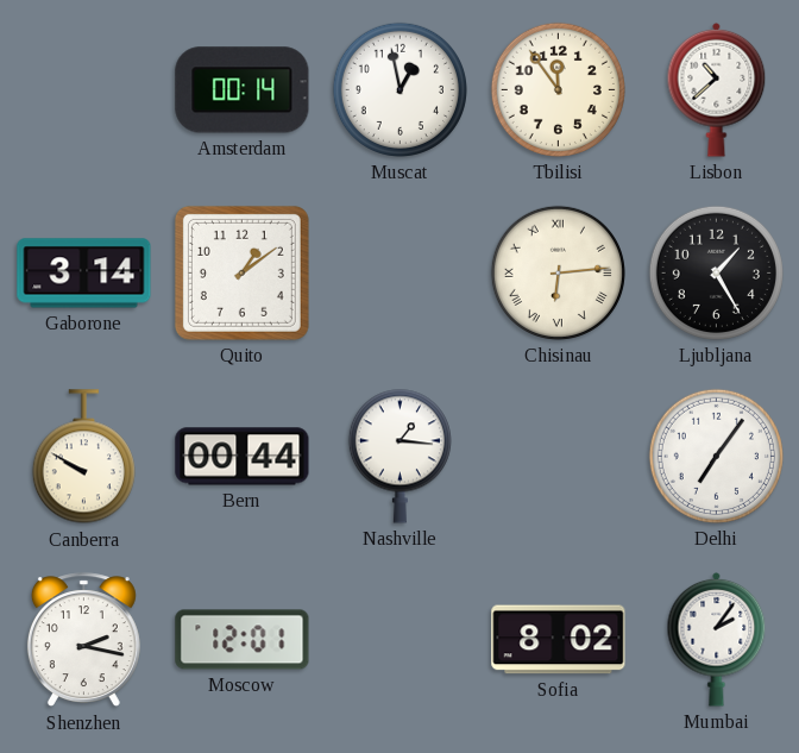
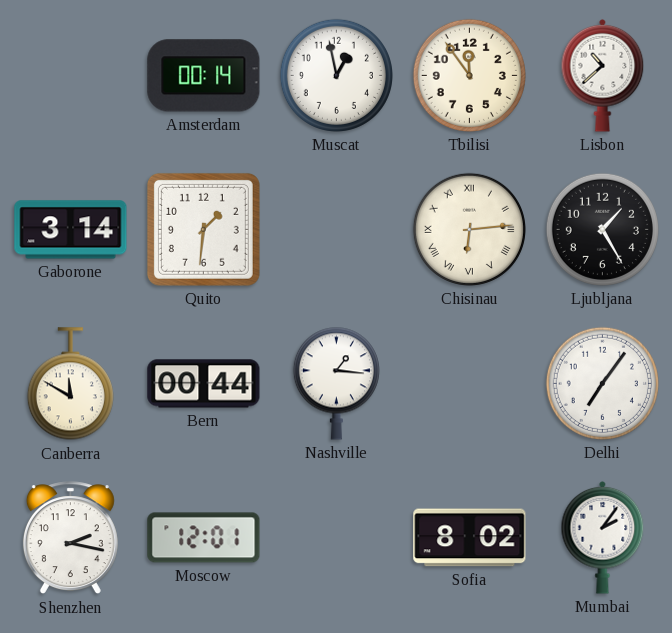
Quito: 1:09 -> 1:31 (203, 229)
Canberra: 9:50 -> 11:50 (70, 384)
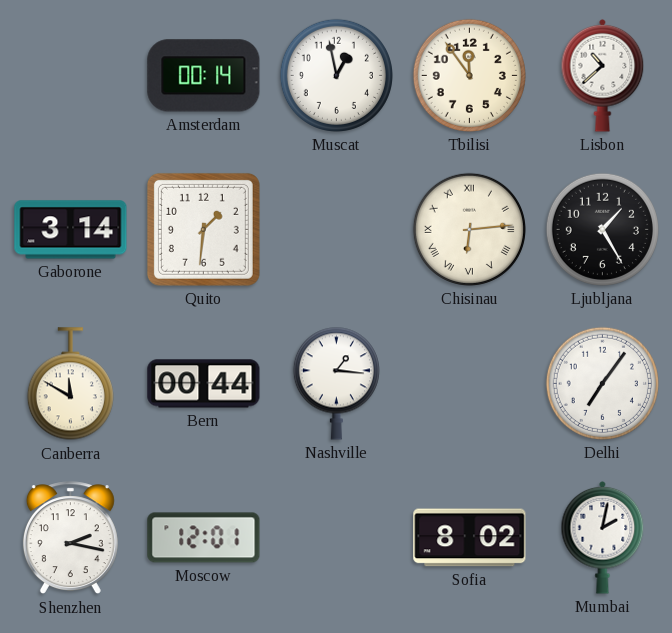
Mumbai: 2:06 -> 2:02 (603, 537)
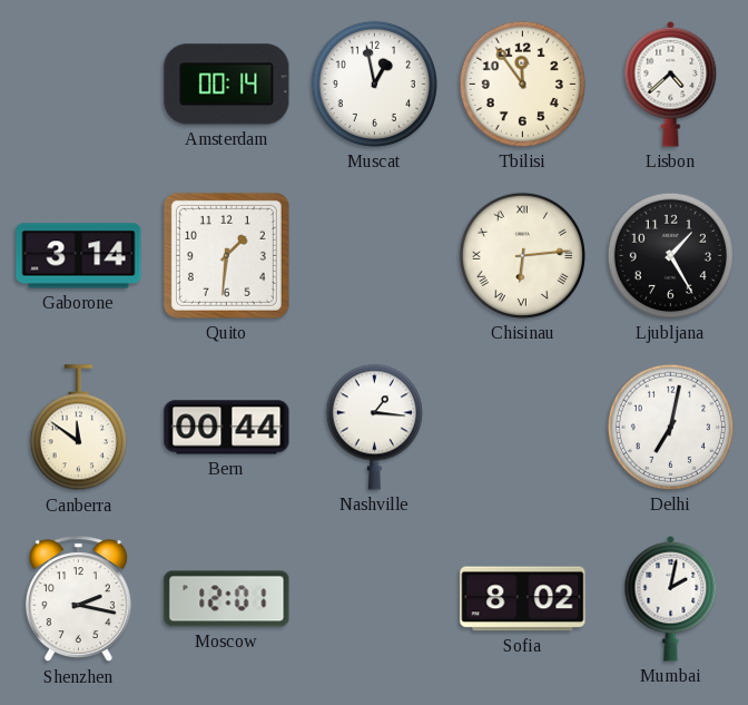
Lisbon: 10:38 -> 4:38 (671, 84)
Canberra: 11:50 -> 11:51 (78, 428)
Delhi: 7:06 -> 7:02 (670, 427)
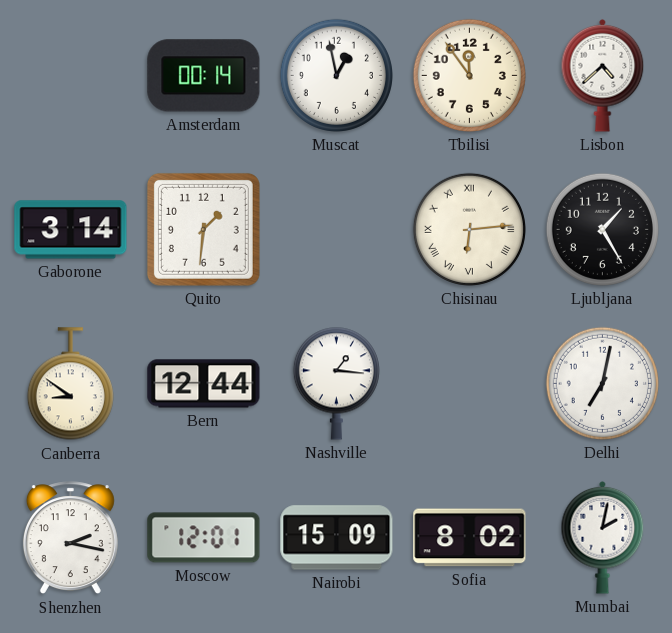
Canberra: 11:51 -> 8:51 (70, 384)
Bern: 00:44 -> 12:44 (204, 384)
Nairobi: none -> 15:09 (337, 538)
